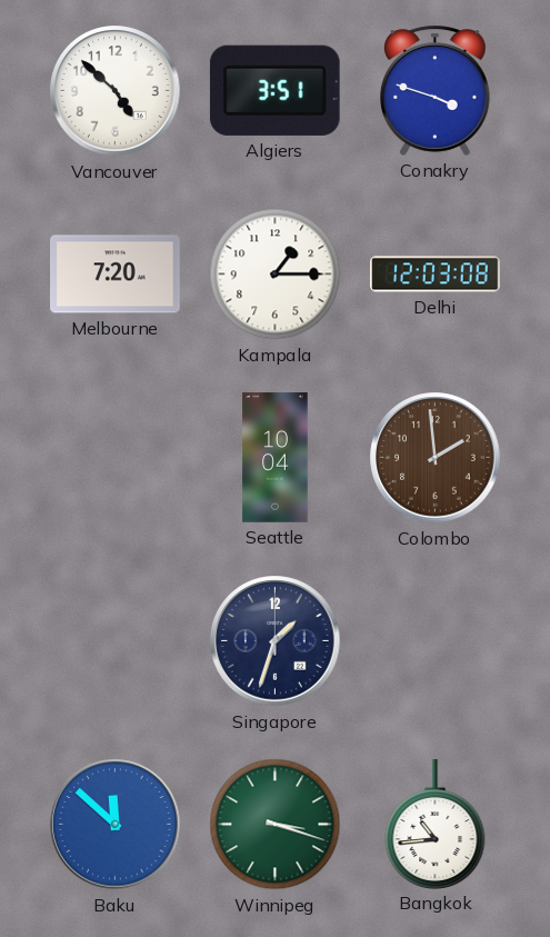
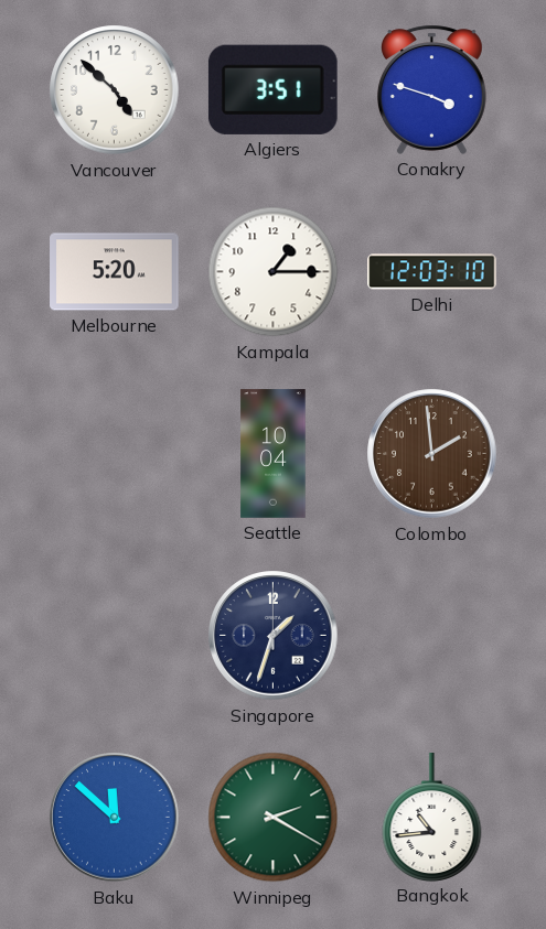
Melbourne: 7:20 -> 5:20 (115, 272)
Delhi: 12:03:08 -> 12:03:10 (432, 272)
Winnipeg: 3:18 -> 2:20 (274, 818)
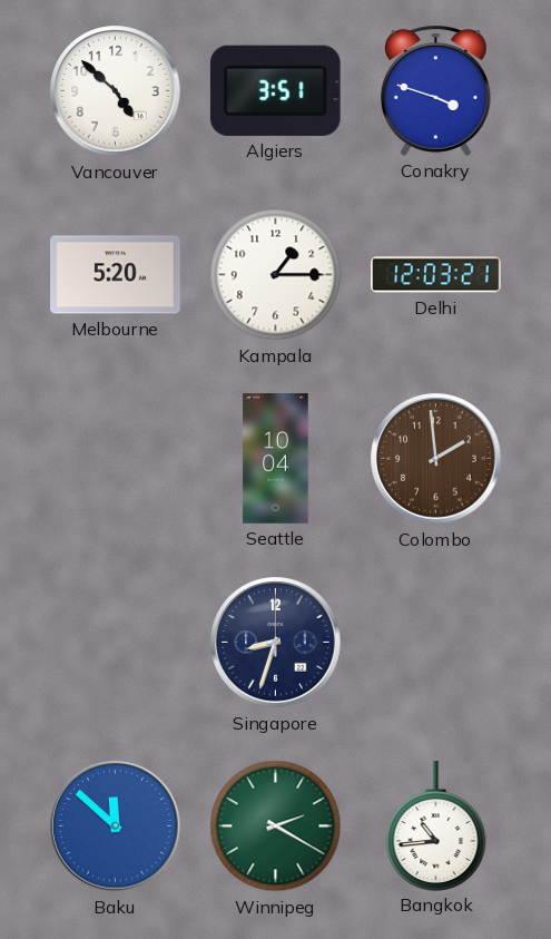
Delhi: 12:03:10 -> 12:03:21 (436, 275)
Singapore: 1:33 -> 8:33 (276, 643)
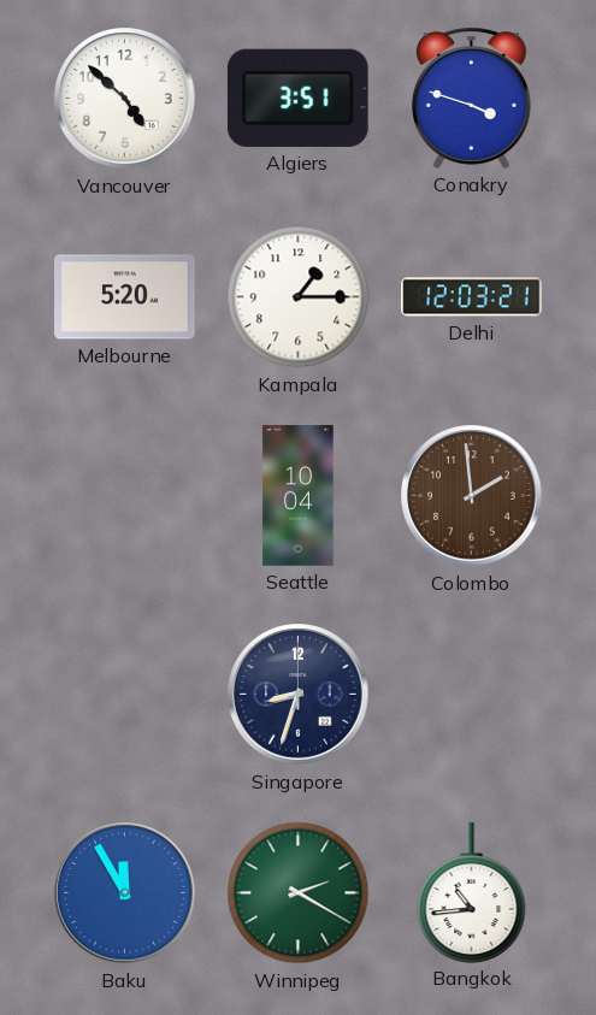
Baku: 11:52 -> 11:55 (125, 893)
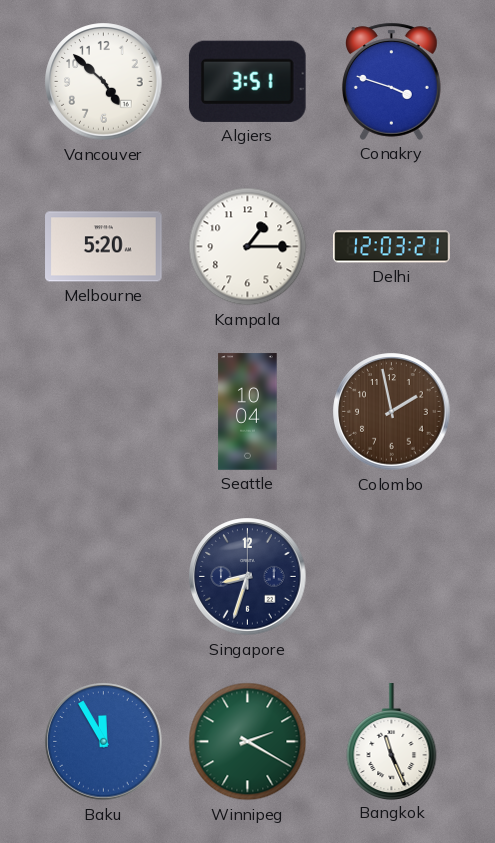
Colombo: 1:59 -> 1:58 (392, 412)
Bangkok: 10:44 -> 11:26 (392, 741)
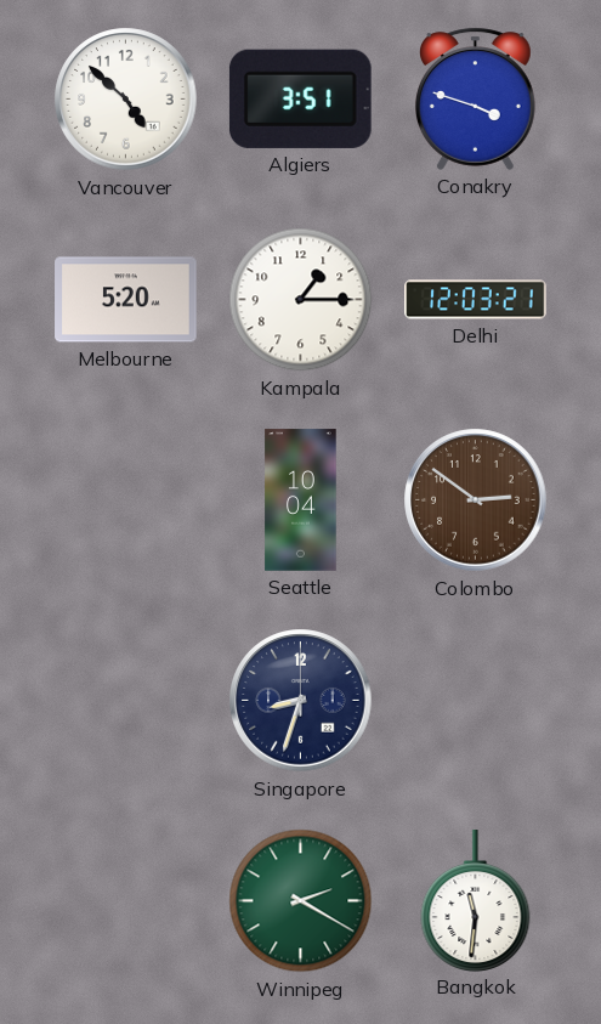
Colombo: 1:58 -> 2:51 (476, 500)
Baku: 11:55 -> none (104, 742)
Bangkok: 11:26 -> 11:31 (476, 900)
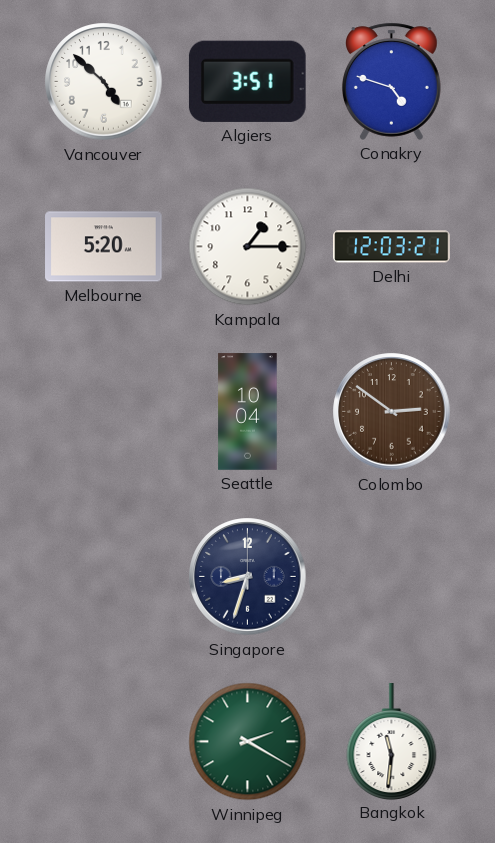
Conakry: 3:48 -> 4:48 (391, 81)
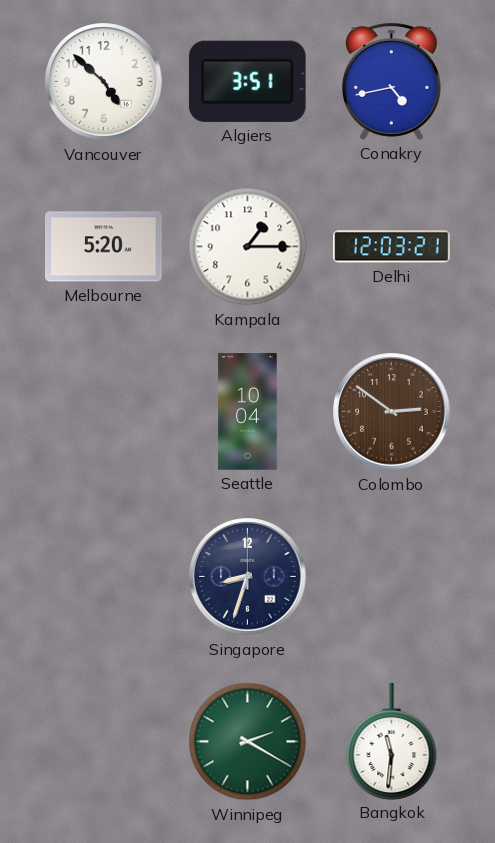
Conakry: 4:48 -> 4:43 (391, 81)
